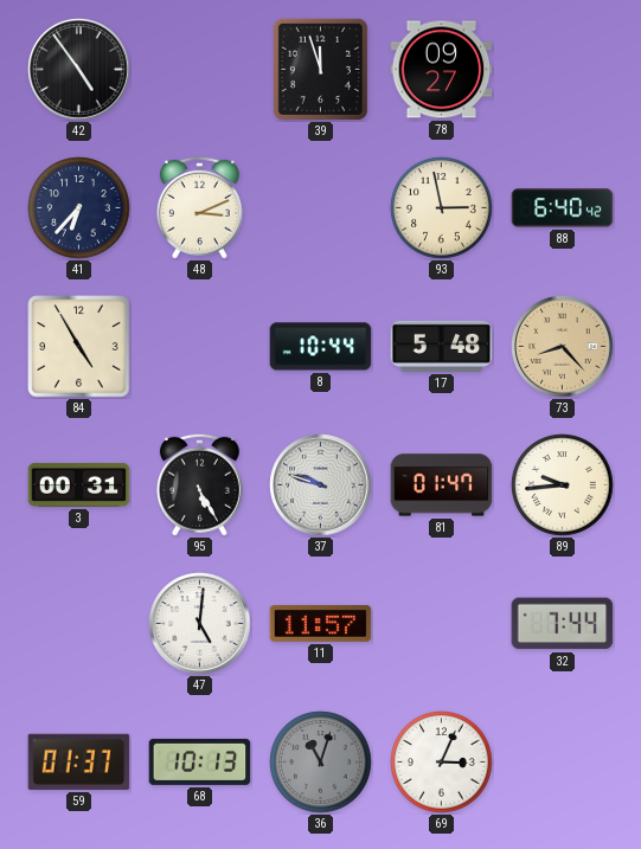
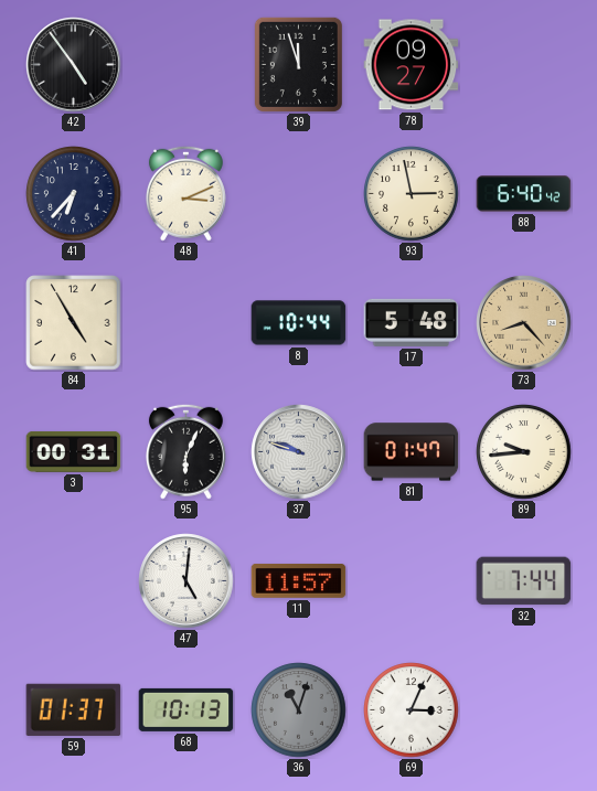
95: 5:25 -> 6:04 (185, 451)
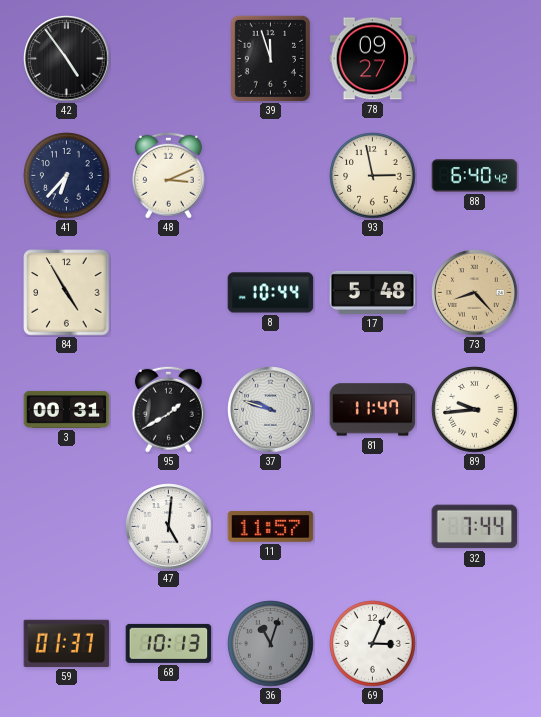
95: 6:04 -> 1:40 (168, 409)
81: 01:47 -> 11:47 (373, 410)
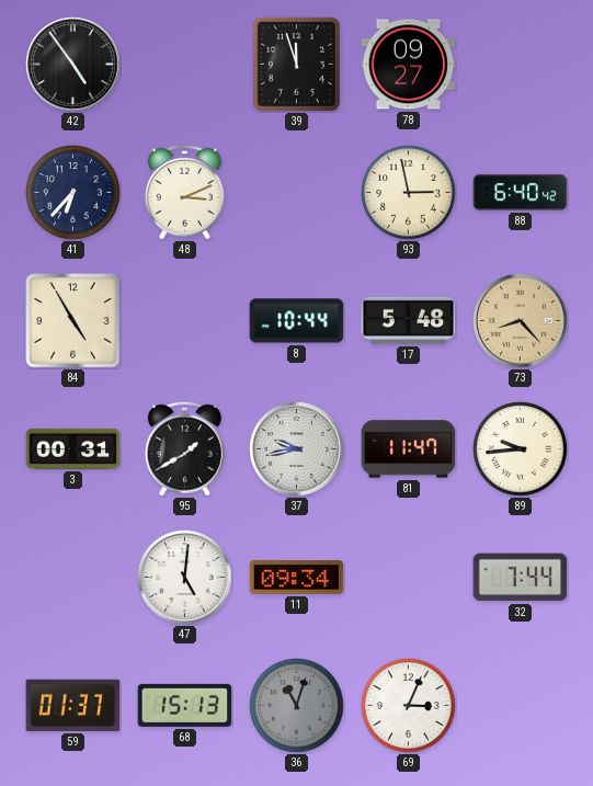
37: 9:48 -> 9:43 (297, 449)
11: 11:57 -> 09:34 (297, 577)
68: 10:13 -> 15:13 (185, 705)
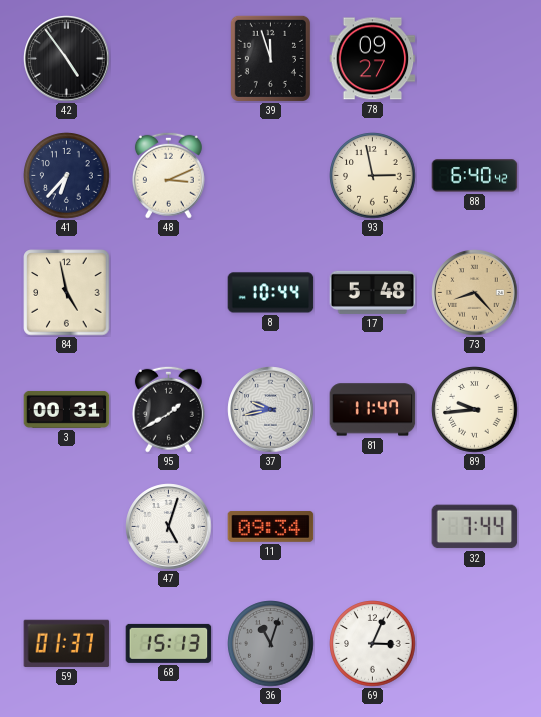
84: 4:55 -> 4:58 (67, 293)
47: 5:01 -> 5:03 (169, 527)
